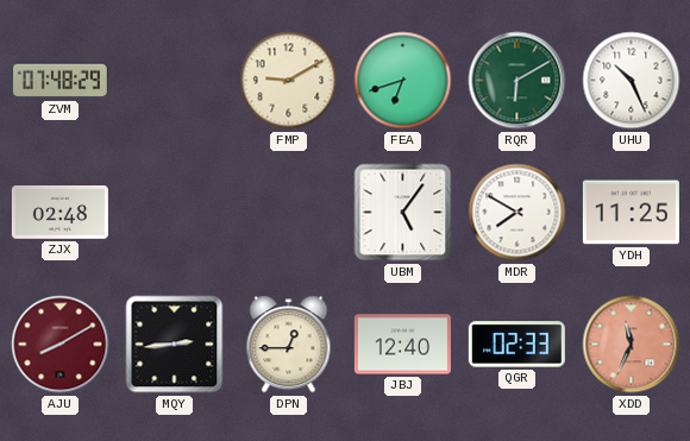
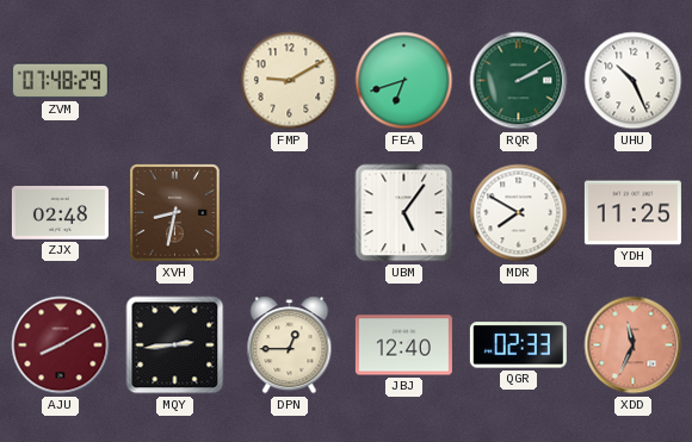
RQR: 6:10 -> 2:10 (519, 81)
XVH: none -> 8:32 (175, 213)
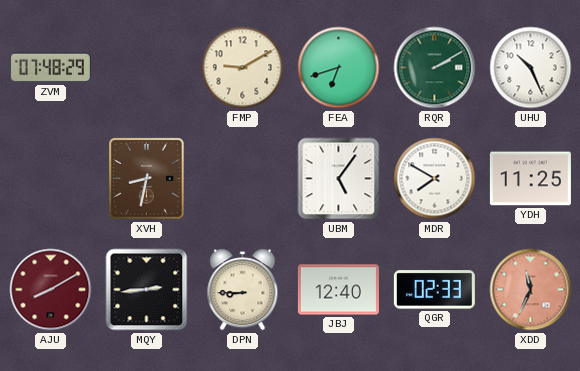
ZJX: 02:48 -> none (60, 213)
DPN: 12:45 -> 8:45 (243, 290)
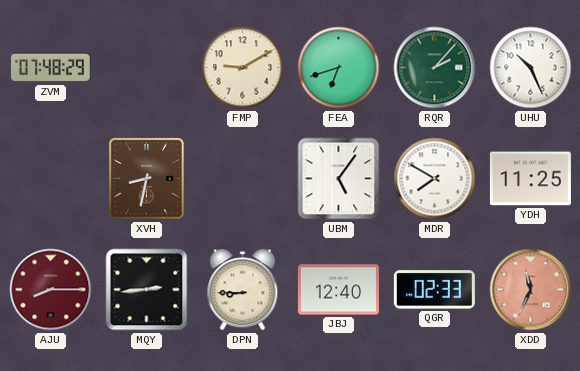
RQR: 2:10 -> 2:07 (435, 68)
AJU: 8:10 -> 8:15 (51, 290)
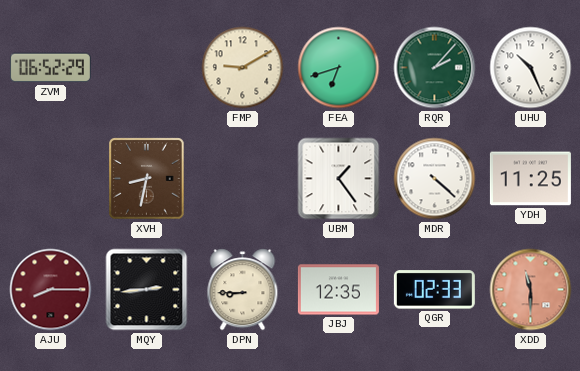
ZVM: 07:48 -> 06:52 (50, 68)
UBM: 5:06 -> 1:24 (339, 179)
MDR: 7:50 -> 4:22 (435, 179)
JBJ: 12:40 -> 12:35 (338, 290)
XDD: 11:34 -> 11:30 (531, 290)
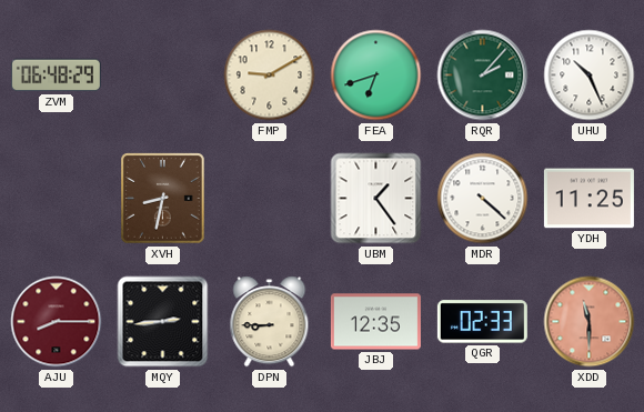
ZVM: 06:52 -> 06:48 (56, 76)
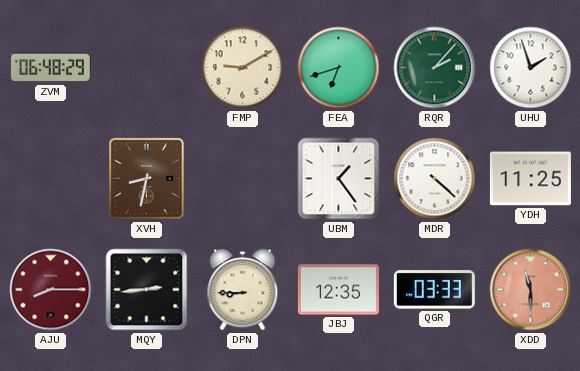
UHU: 10:26 -> 1:57 (531, 68)
QGR: 02:33 -> 03:33 (434, 290)
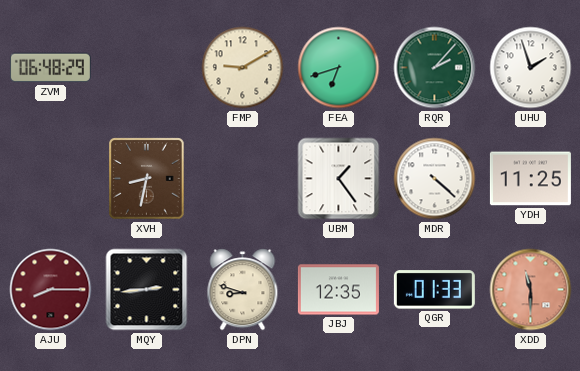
DPN: 8:45 -> 8:48 (243, 290)
QGR: 03:33 -> 01:33 (434, 290)
